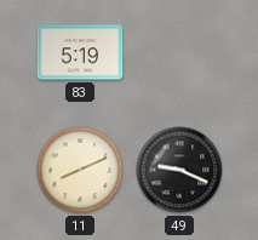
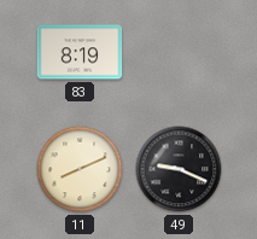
83: 5:19 -> 8:19 (80, 52)
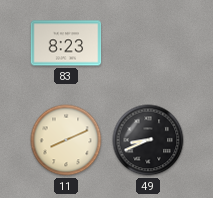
83: 8:19 -> 8:23 (66, 43)
49: 9:19 -> 8:41 (148, 140)
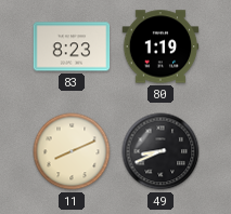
80: none -> 1:19 (161, 46)
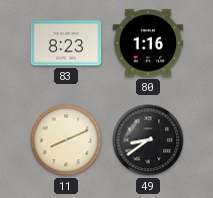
80: 1:19 -> 1:16 (148, 43)
49: 8:41 -> 8:39 (148, 140)
